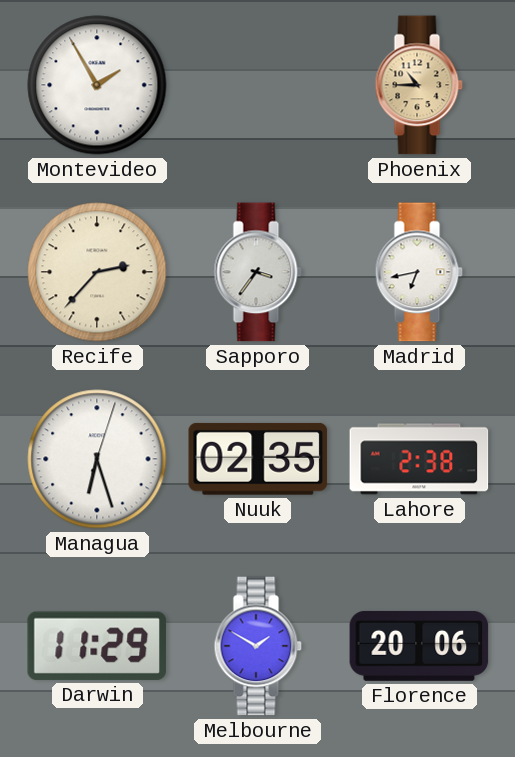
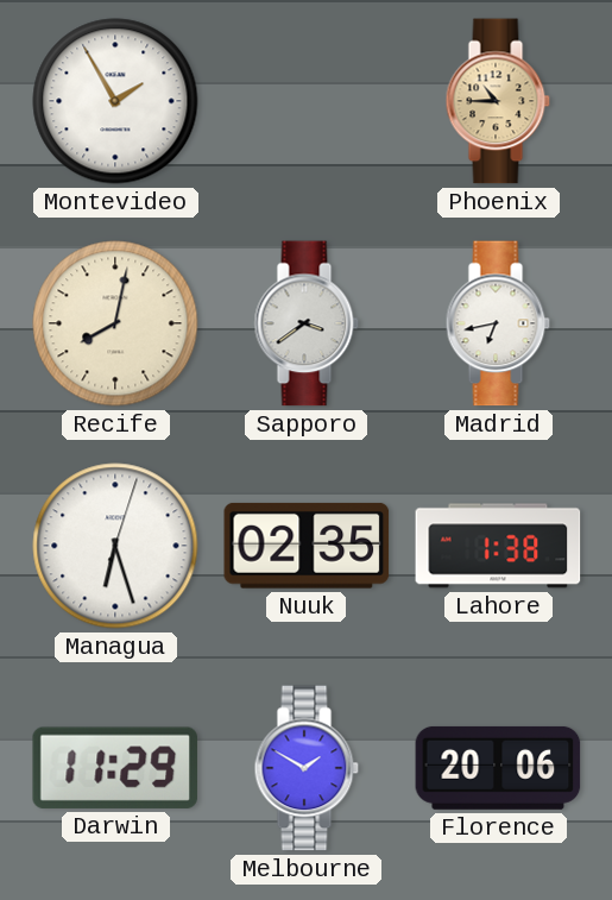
Recife: 2:37 -> 8:02 (115, 323)
Sapporo: 3:36 -> 3:39 (307, 323)
Lahore: 2:38 -> 1:38 (498, 546)
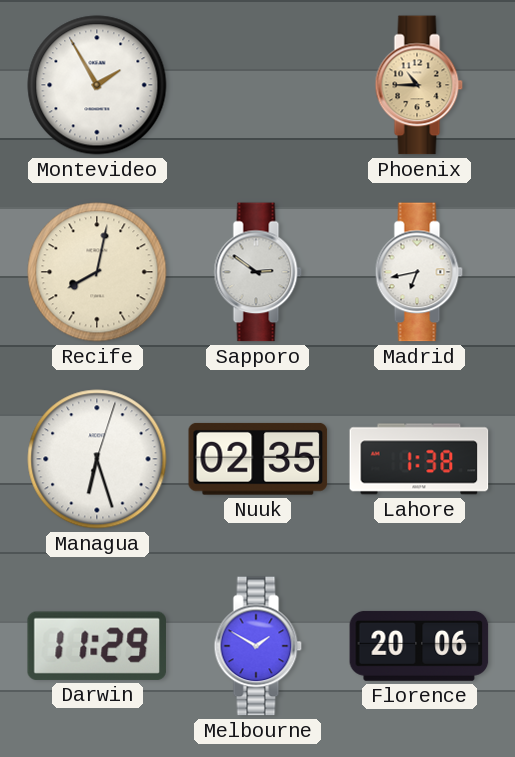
Sapporo: 3:39 -> 2:51 (258, 272)
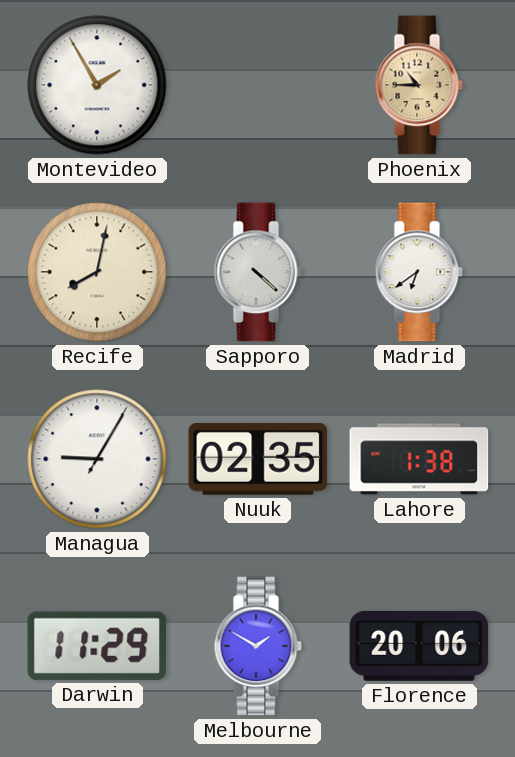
Sapporo: 2:51 -> 4:22 (258, 272)
Madrid: 6:43 -> 6:39 (419, 272)
Managua: 6:27 -> 9:05 (97, 459)
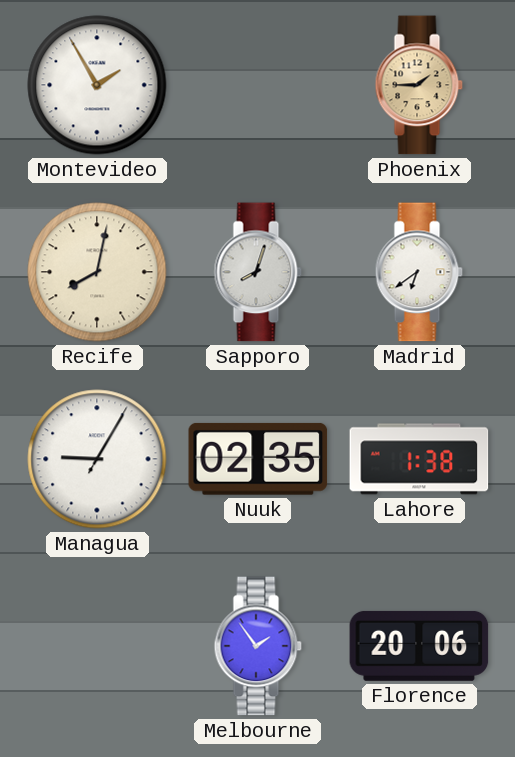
Phoenix: 10:45 -> 1:45 (419, 85)
Sapporo: 4:22 -> 8:03 (258, 272)
Darwin: 11:29 -> none (97, 646)
Melbourne: 1:50 -> 1:54 (258, 646)
